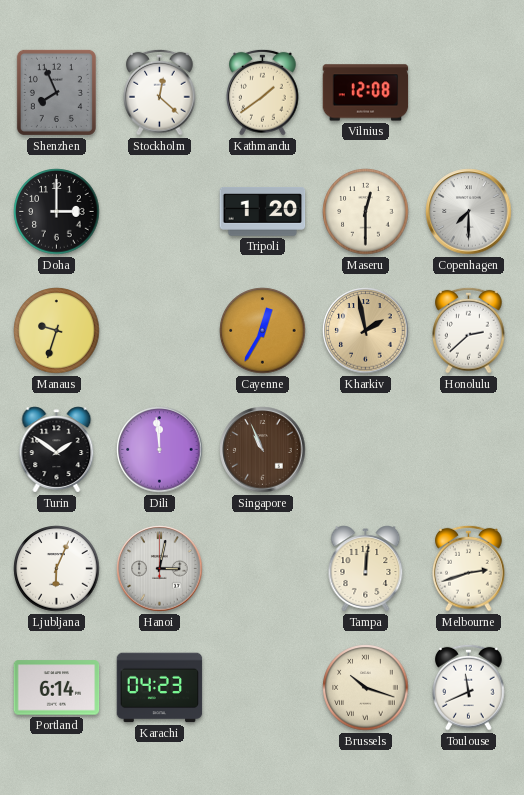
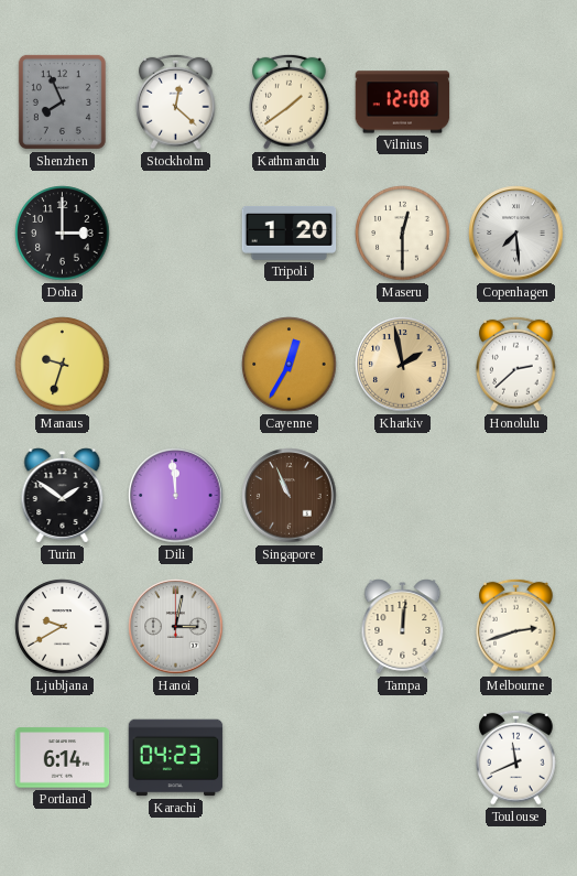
Copenhagen: 7:30 -> 7:29 (516, 234)
Ljubljana: 6:04 -> 9:40 (63, 627)
Brussels: 10:18 -> none (366, 688)
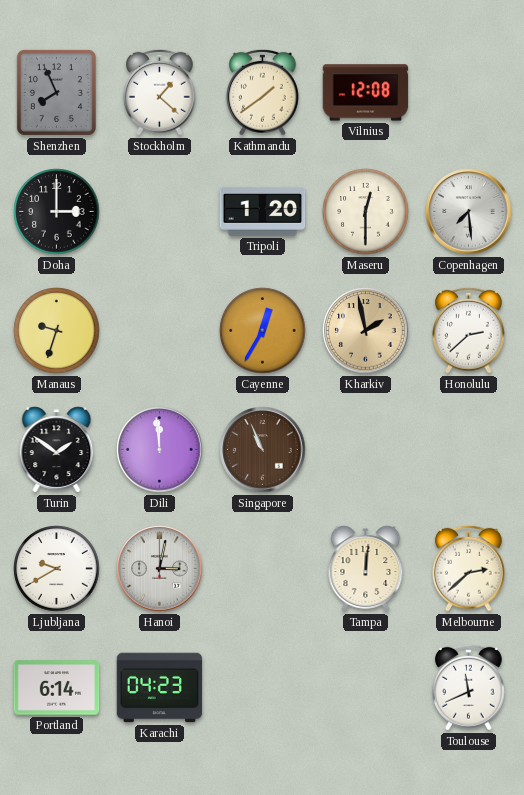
Stockholm: 12:22 -> 1:22 (160, 92)
Melbourne: 2:42 -> 2:38 (469, 568)
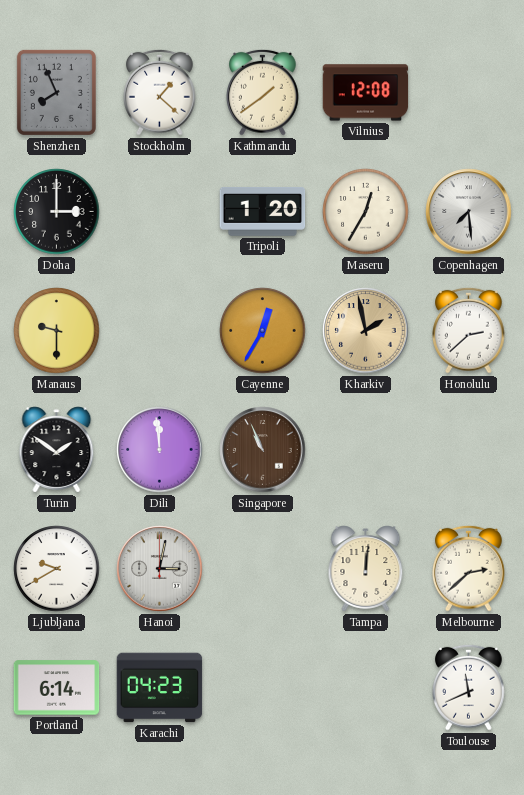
Maseru: 12:30 -> 12:35 (366, 212)
Manaus: 9:33 -> 9:30 (57, 331)
